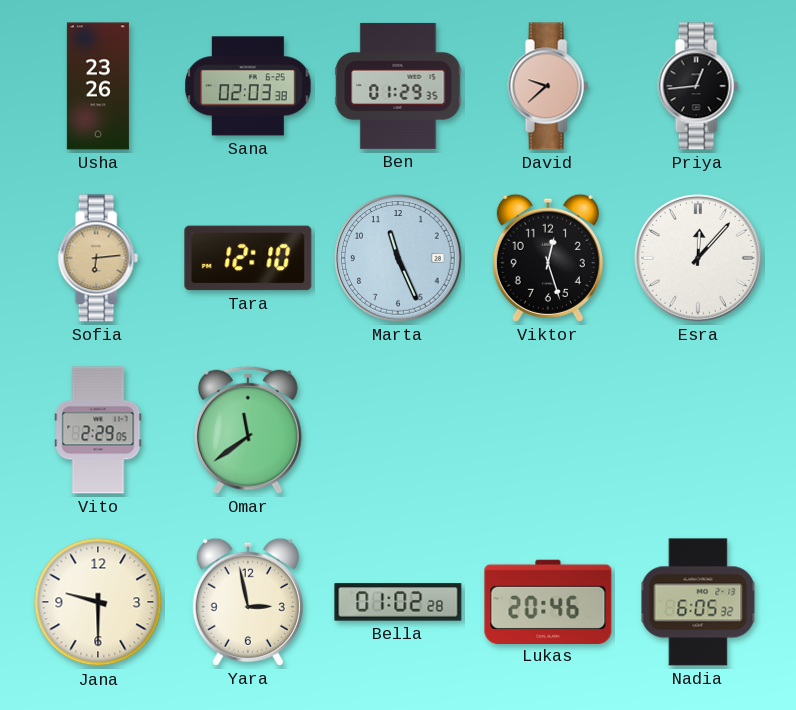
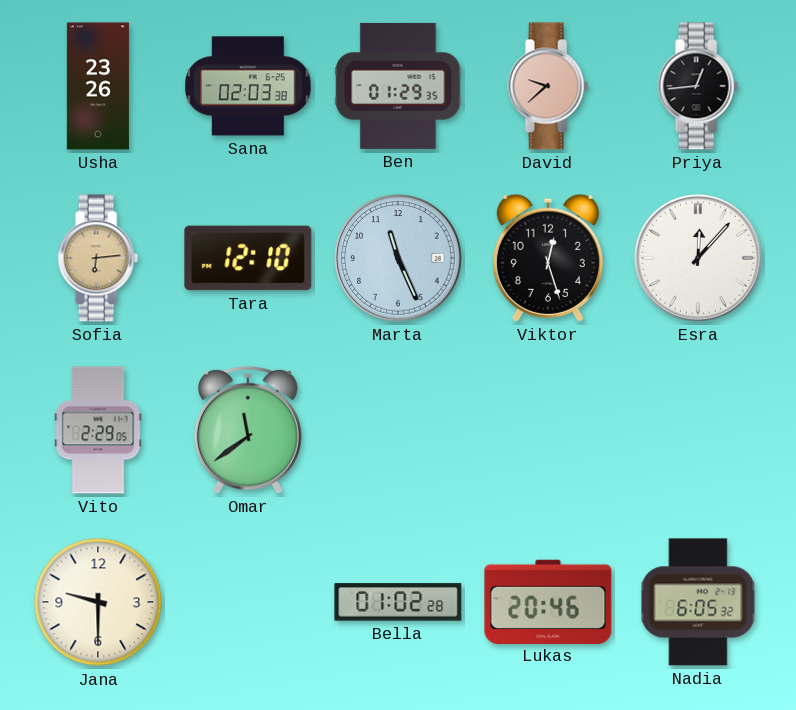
Yara: 2:58 -> none (248, 602)
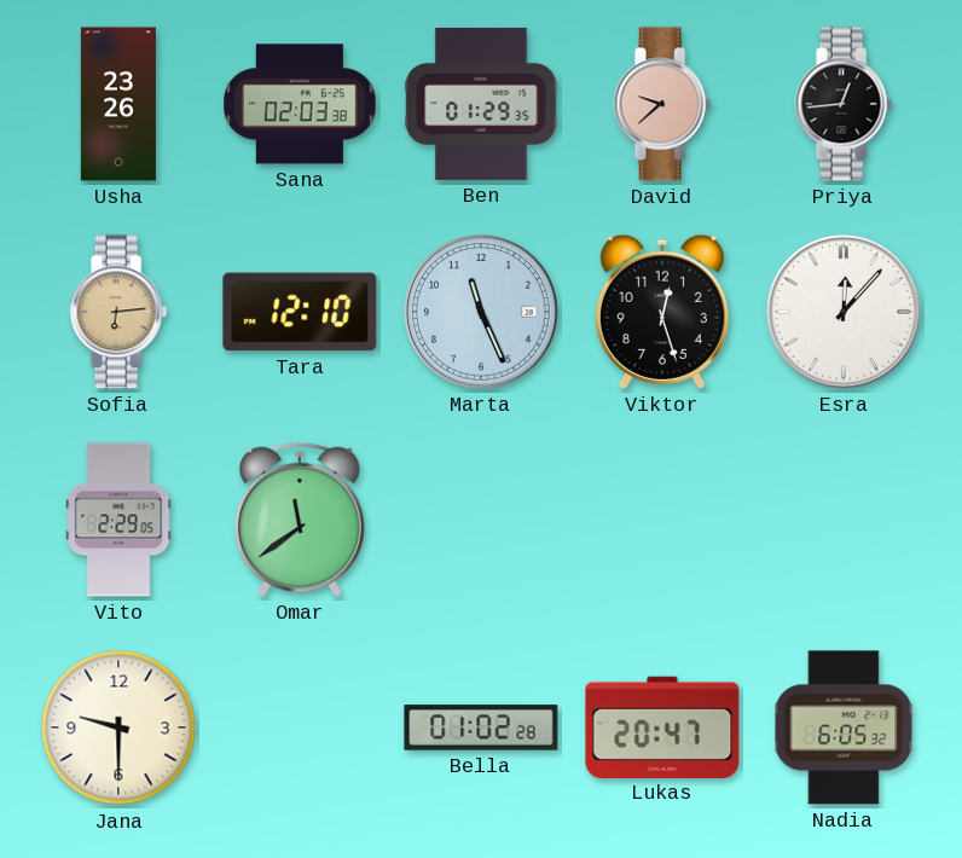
Lukas: 20:46 -> 20:47 (662, 726)
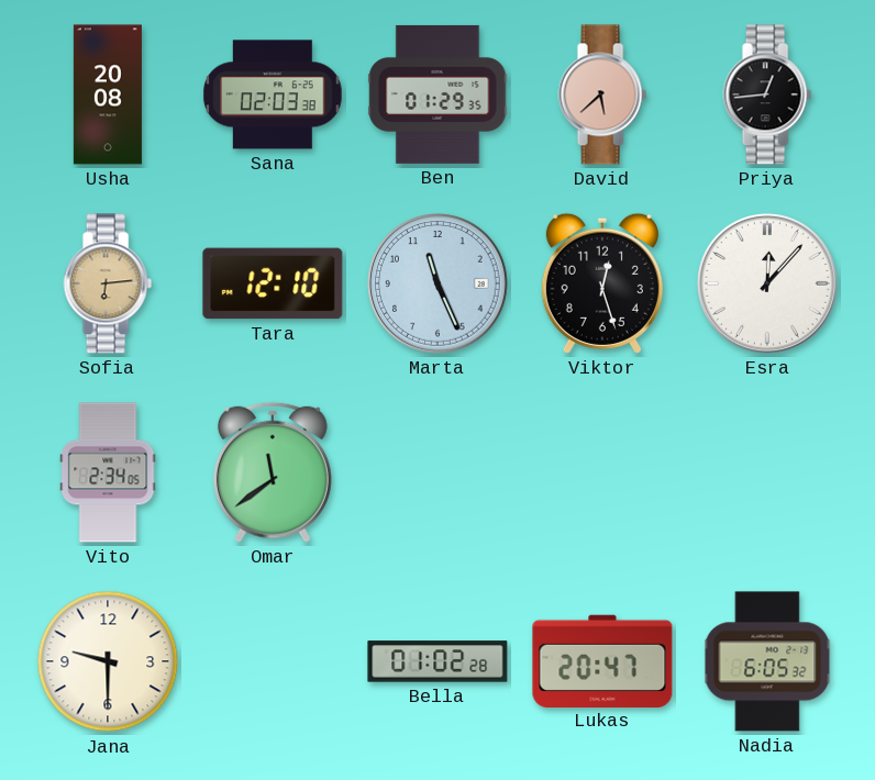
Usha: 23:26 -> 20:08 (108, 94)
David: 9:38 -> 5:38 (602, 94)
Vito: 2:29 -> 2:34 (108, 472)
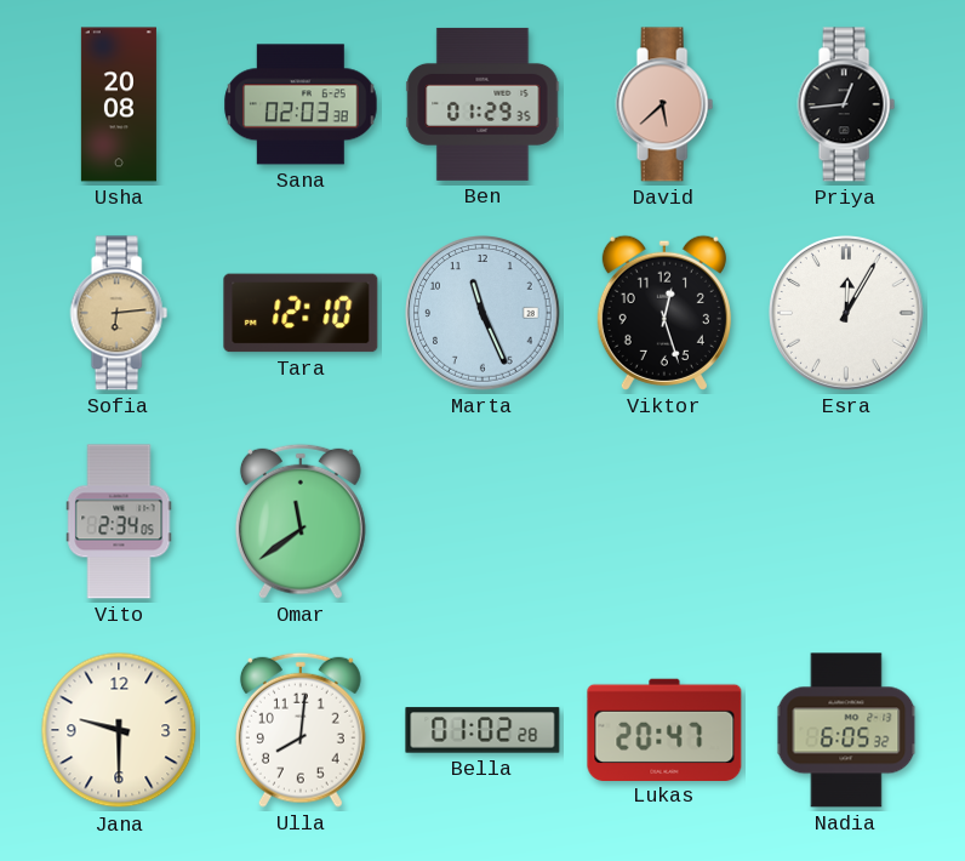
Esra: 12:07 -> 12:05 (847, 314)
Ulla: none -> 8:01 (301, 730)
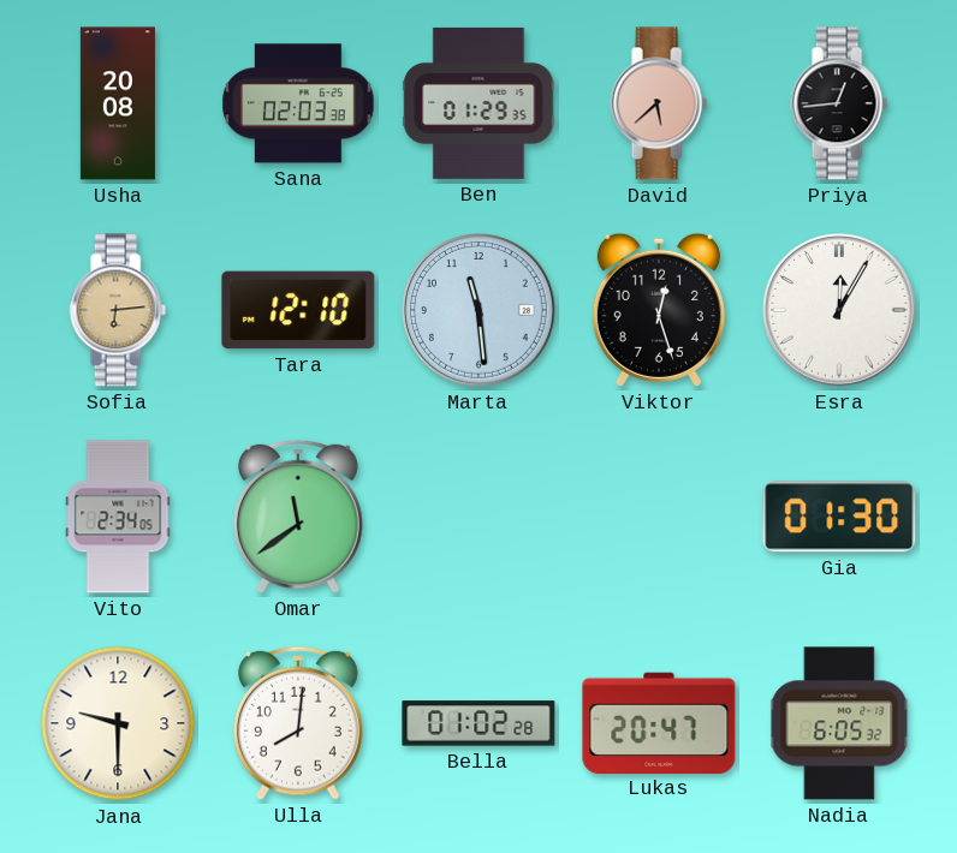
Marta: 11:26 -> 11:29 (480, 311)
Gia: none -> 01:30 (839, 517)
